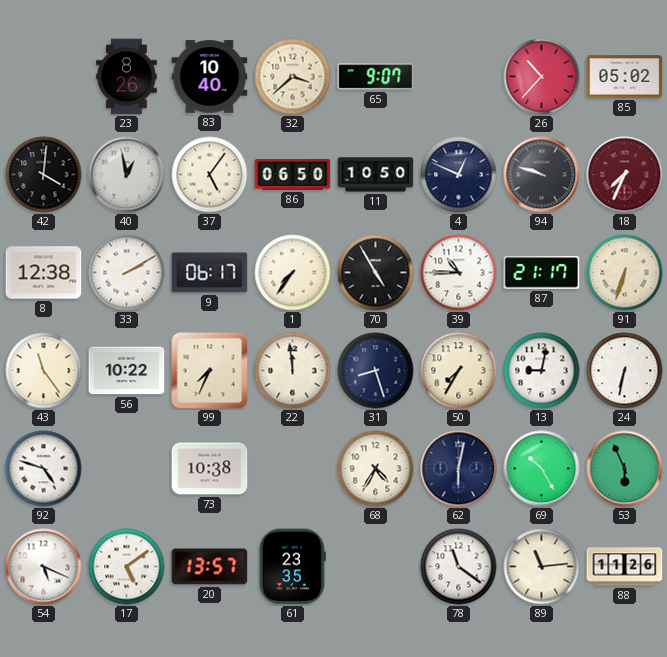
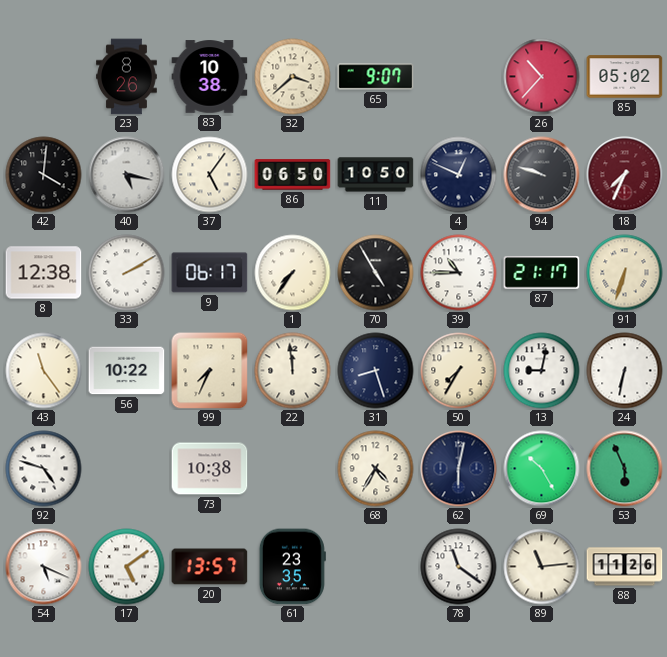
83: 10:40 -> 10:38 (210, 77)
40: 12:58 -> 5:17 (127, 175)
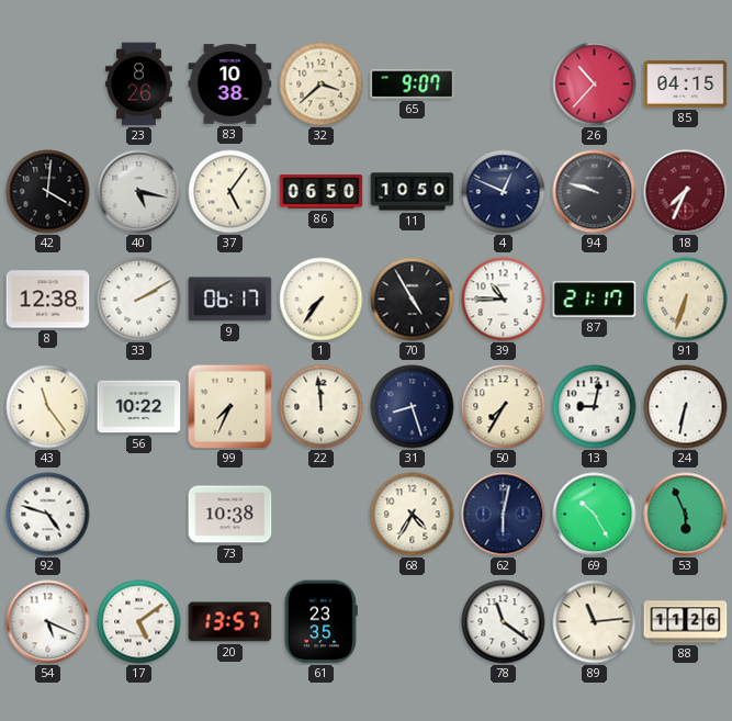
85: 05:02 -> 04:15 (686, 85)
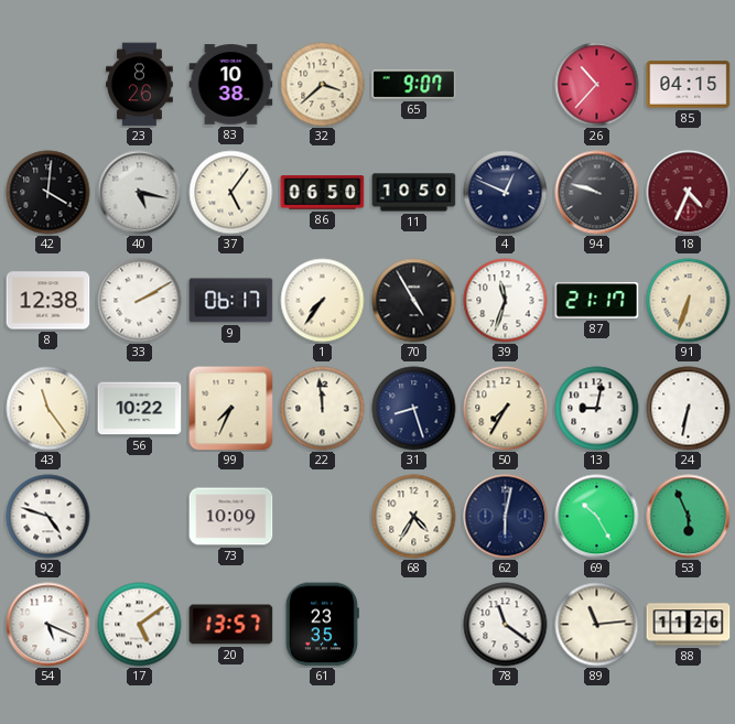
18: 7:34 -> 4:34 (689, 193)
39: 10:45 -> 11:33 (506, 301)
73: 10:38 -> 10:09 (231, 517)
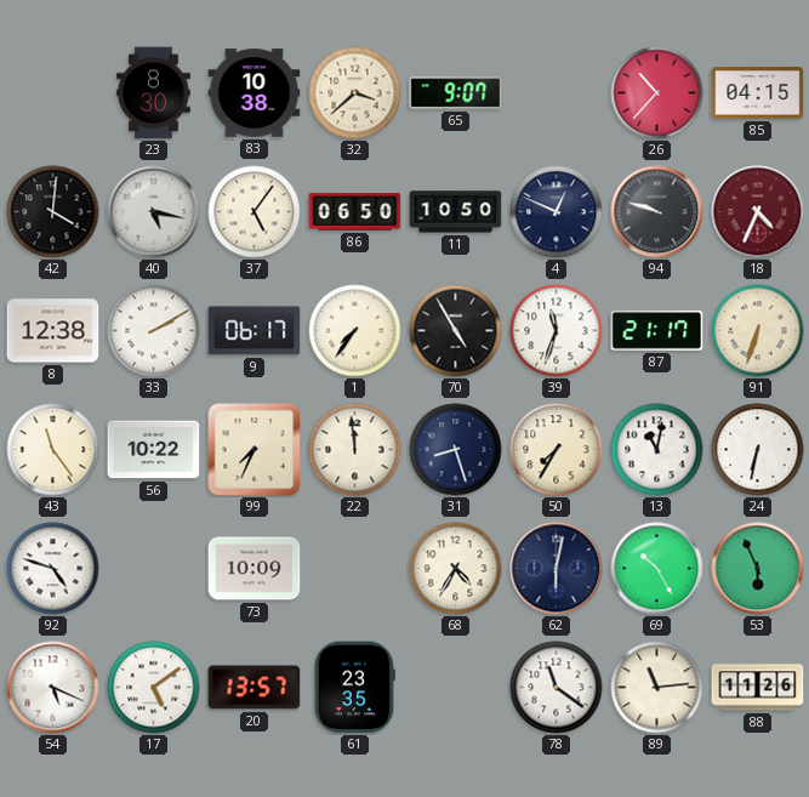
23: 8:26 -> 8:30 (154, 93)
13: 9:02 -> 11:02 (657, 450)
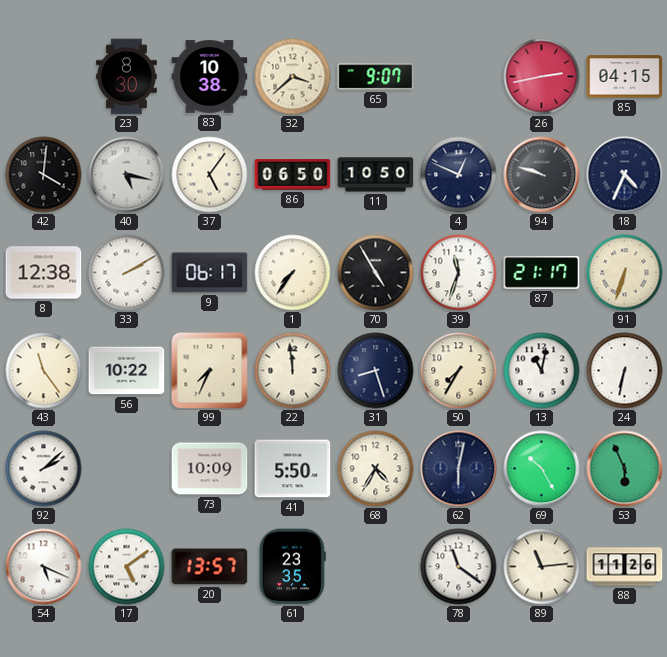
26: 10:37 -> 2:43 (542, 77)
18 dial: burgundy -> navy (625, 175)
92: 4:48 -> 2:08 (44, 469)
41: none -> 5:50 (293, 469)
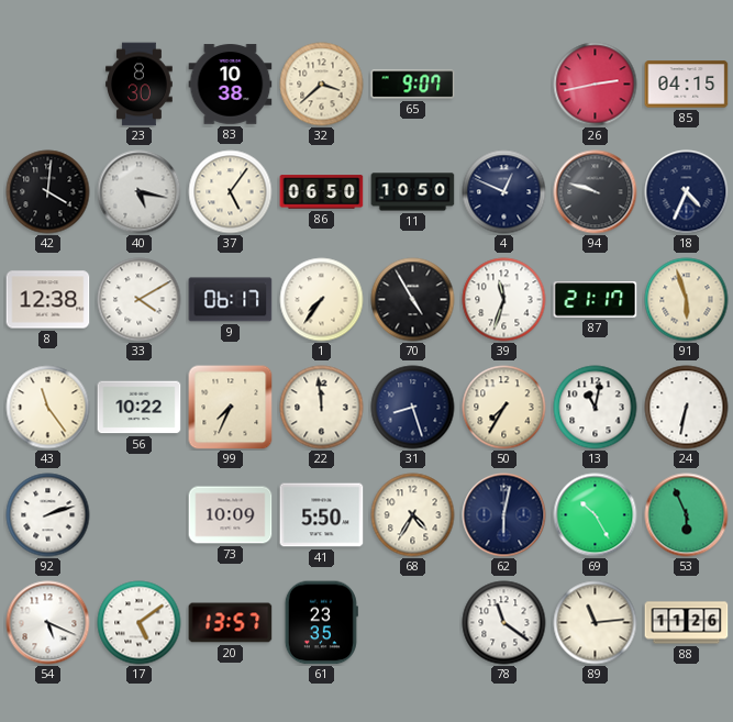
33: 2:10 -> 4:10 (140, 300)
91: 6:33 -> 5:57 (687, 300)
92: 2:08 -> 2:12 (48, 515)
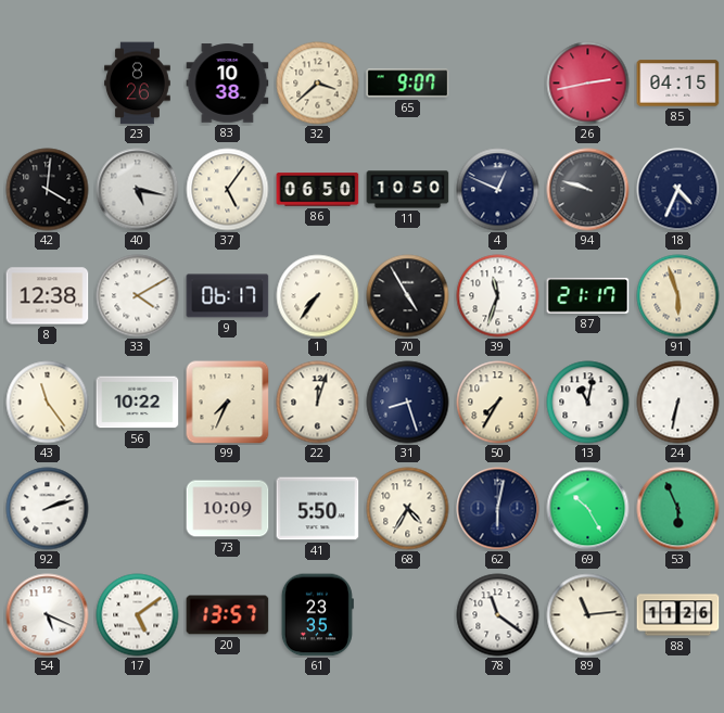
23: 8:30 -> 8:26 (138, 84)
22: 11:59 -> 12:03 (318, 403)
